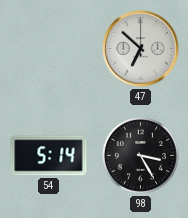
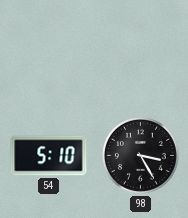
47: 6:52 -> none (141, 49)
54: 5:14 -> 5:10 (49, 156)
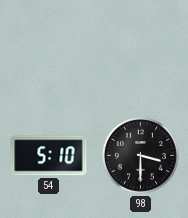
98: 3:25 -> 3:30 (140, 155)
